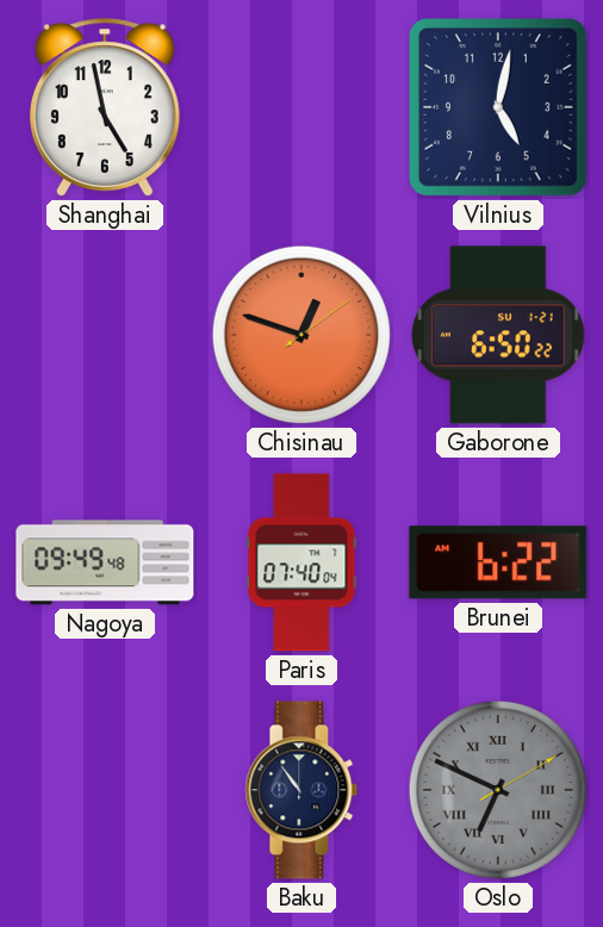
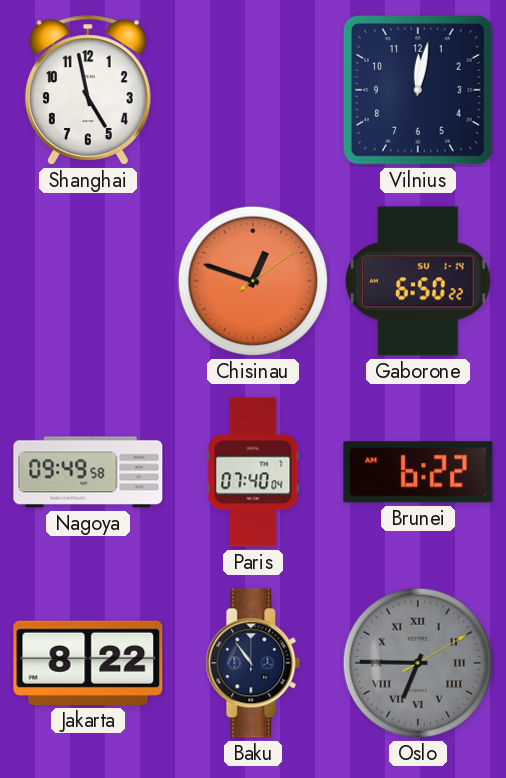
Vilnius: 5:02 -> 12:02 (419, 91)
Gaborone date: SU 1-21 -> SU 1-14 (418, 281)
Nagoya: 09:49:48 -> 09:49:58 (88, 472)
Jakarta: none -> 8:22 (88, 663)
Oslo: 6:49 -> 6:45 (418, 663)
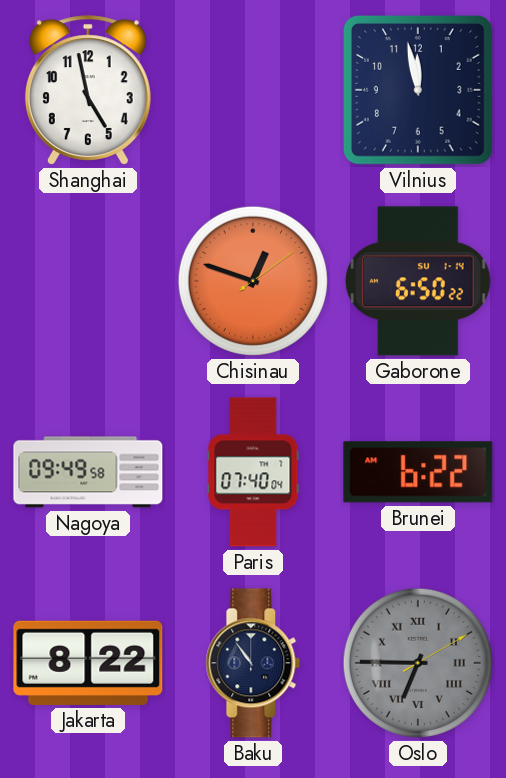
Vilnius: 12:02 -> 11:58 (419, 91)
